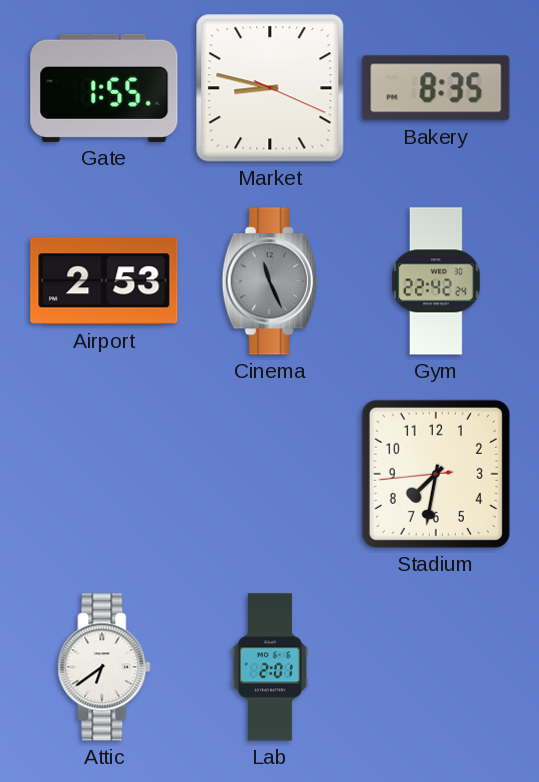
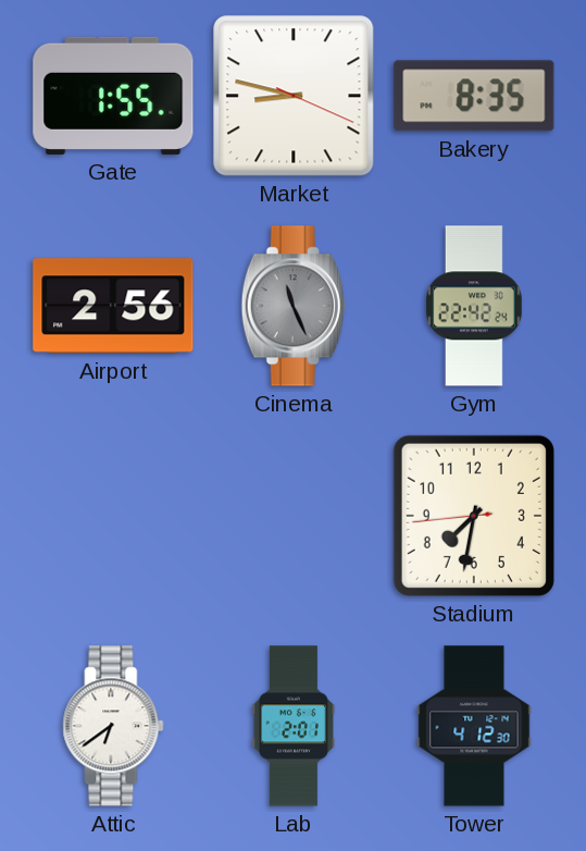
Airport: 2:53 -> 2:56 (113, 306)
Tower: none -> 4:12 (474, 726)
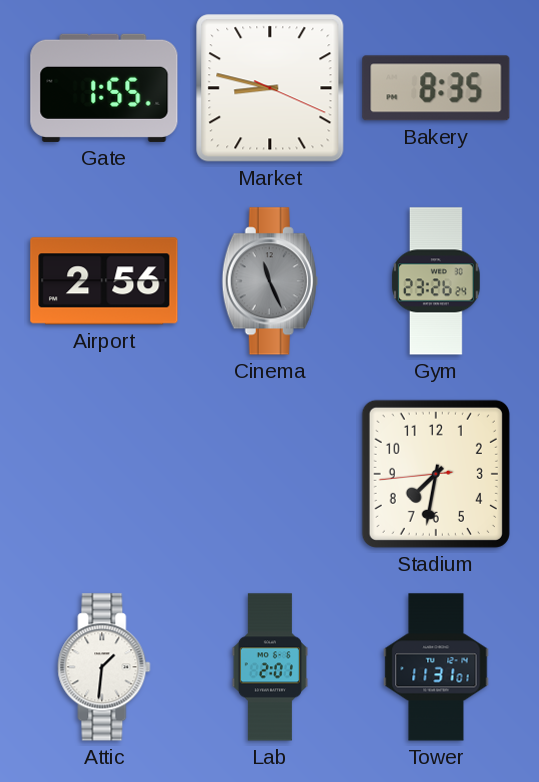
Gym: 22:42 -> 23:26 (436, 281)
Attic: 6:39 -> 1:31 (104, 667)
Tower: 4:12 -> 11:31 (436, 667)
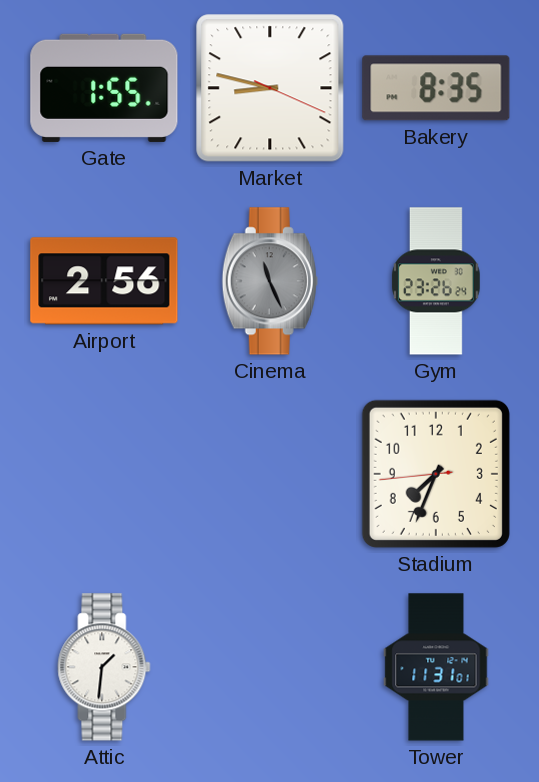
Stadium: 7:31 -> 7:33 (436, 474)
Lab: 2:01 -> none (270, 667)
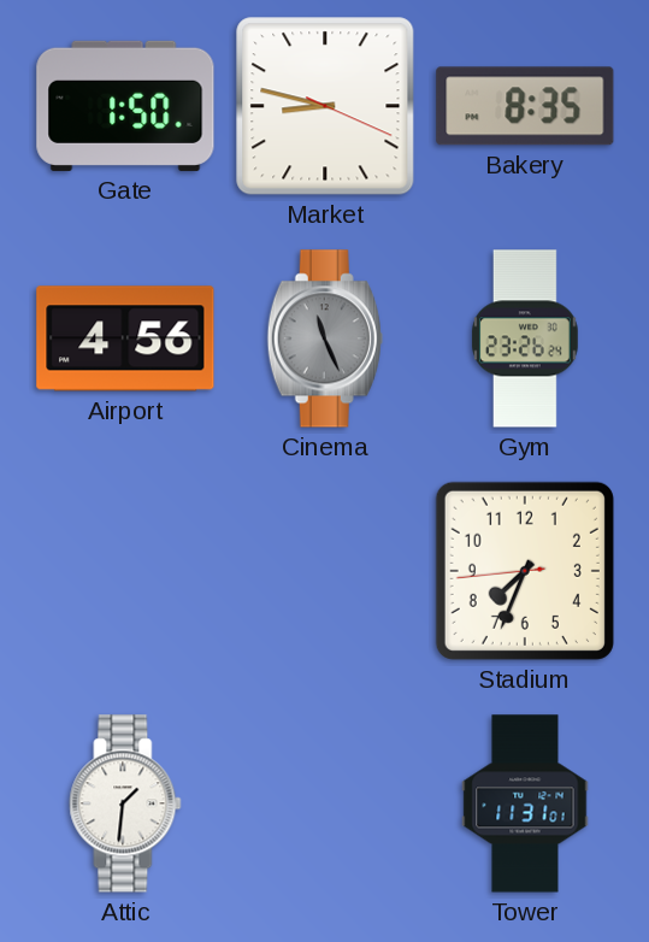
Gate: 1:55 -> 1:50 (125, 106)
Airport: 2:56 -> 4:56 (125, 338)
